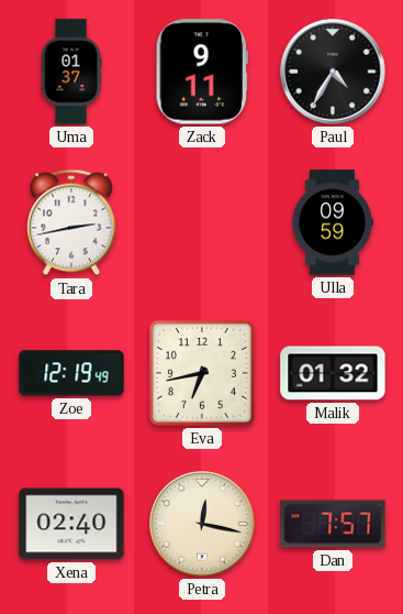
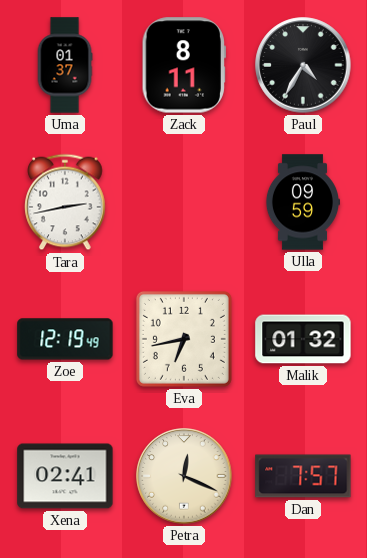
Zack: 9:11 -> 8:11 (183, 65)
Xena: 02:40 -> 02:41 (65, 476)
Petra: 12:17 -> 12:19 (184, 476)
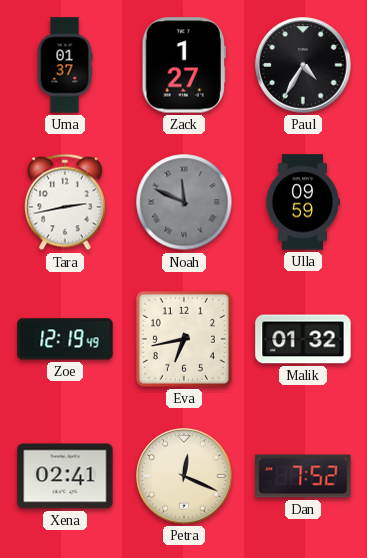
Zack: 8:11 -> 1:27 (183, 65)
Noah: none -> 11:49 (184, 202)
Dan: 7:57 -> 7:52 (303, 476)
